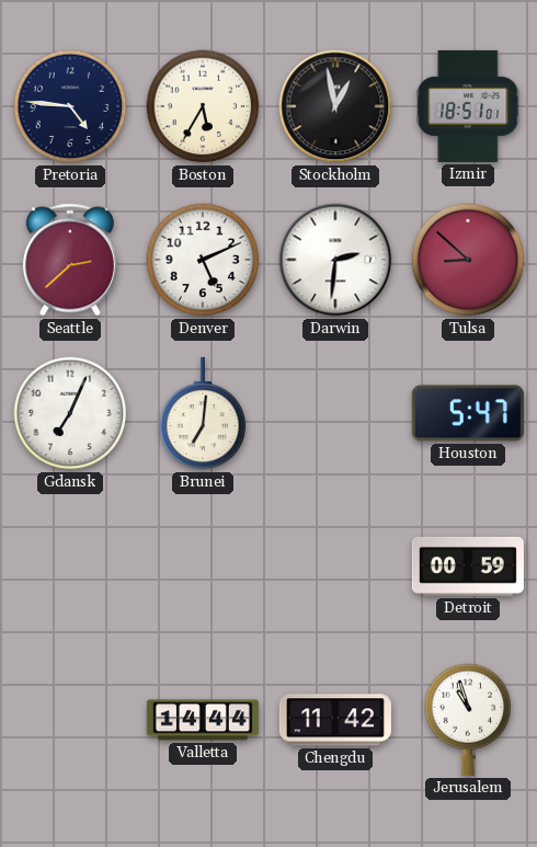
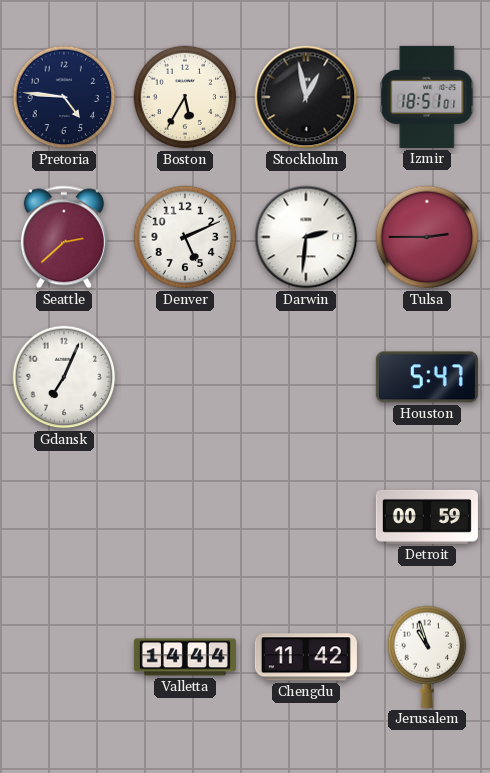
Tulsa: 8:52 -> 2:45 (427, 237)
Brunei: 7:01 -> none (203, 413)
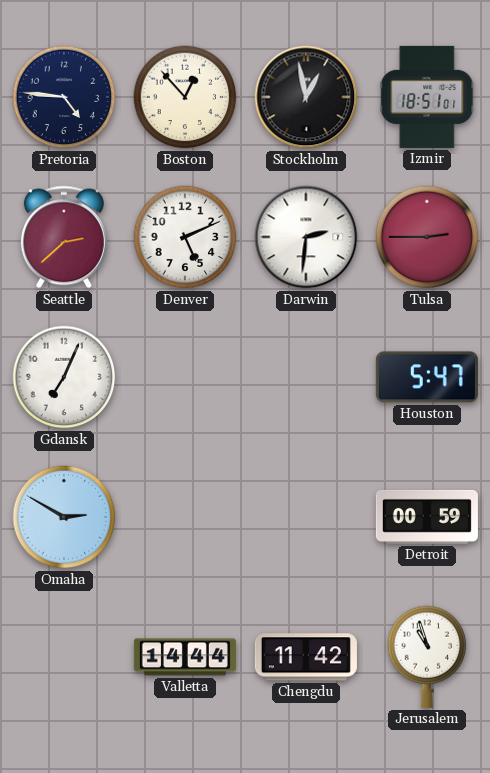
Boston: 5:35 -> 12:53 (185, 97)
Omaha: none -> 2:50 (64, 517)
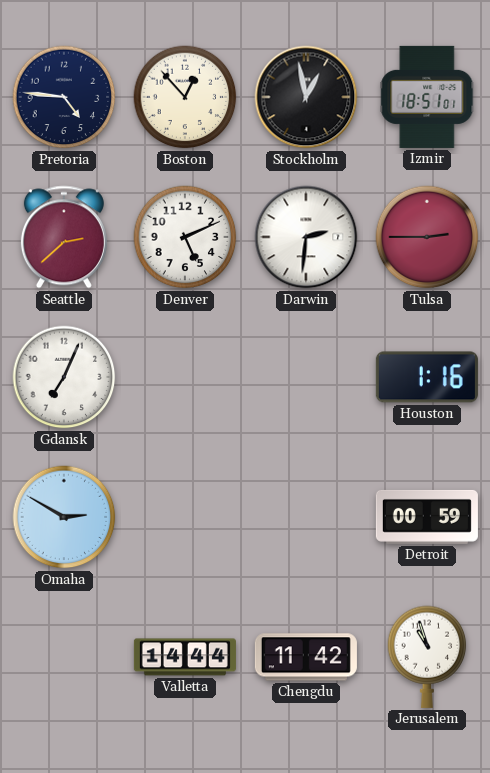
Houston: 5:47 -> 1:16 (427, 377)
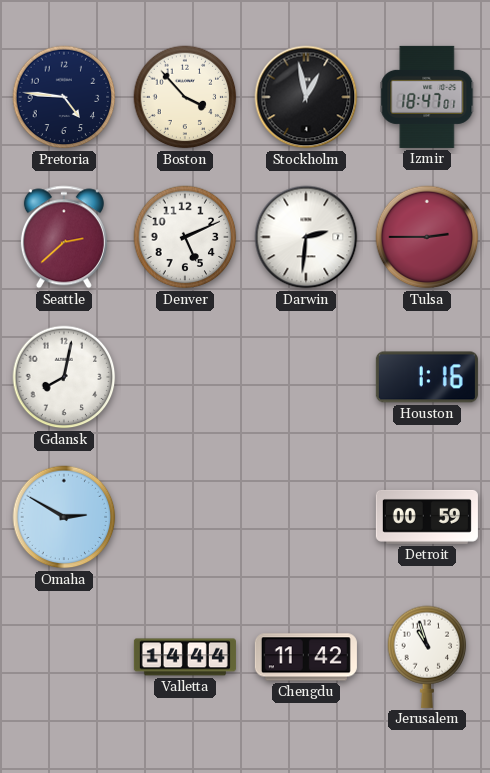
Boston: 12:53 -> 3:53 (185, 97)
Izmir: 18:51 -> 18:47 (427, 97)
Gdansk: 7:04 -> 8:02 (64, 377)
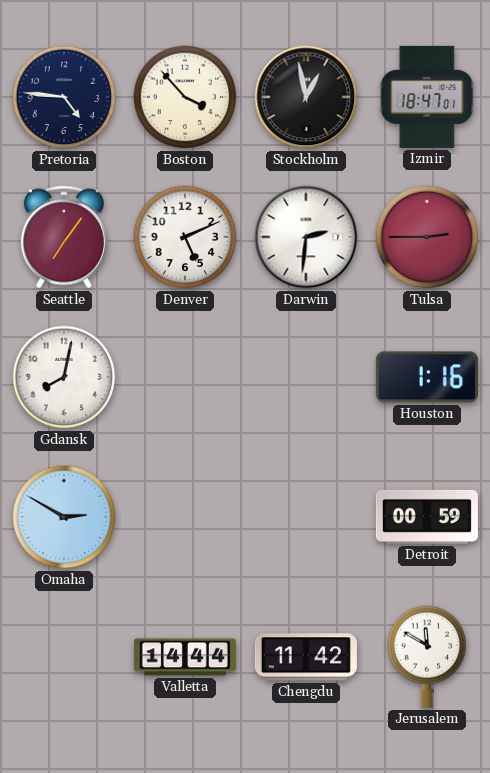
Seattle: 2:38 -> 7:06 (64, 237)
Jerusalem: 10:57 -> 11:50 (427, 657)
